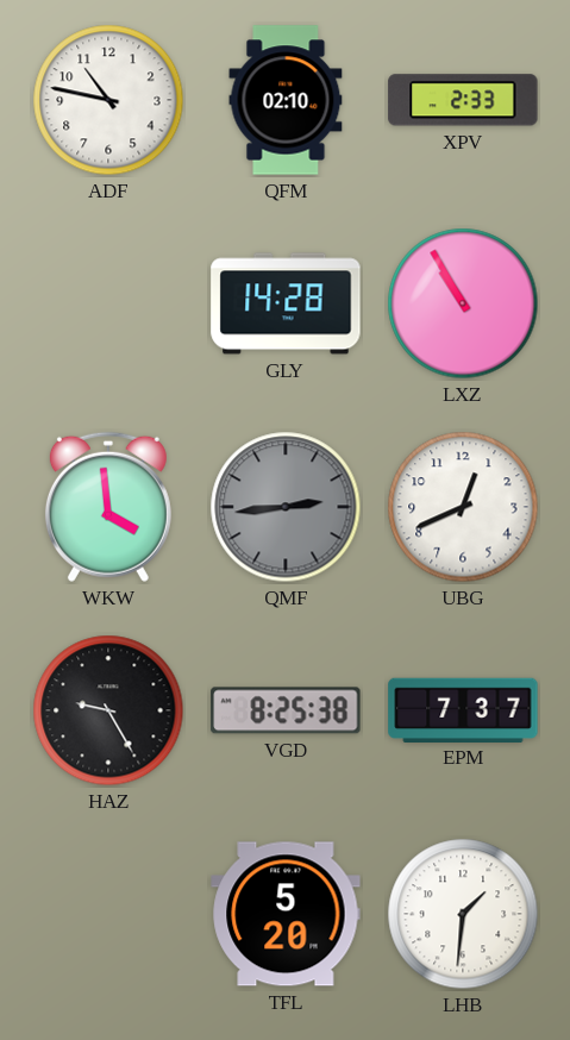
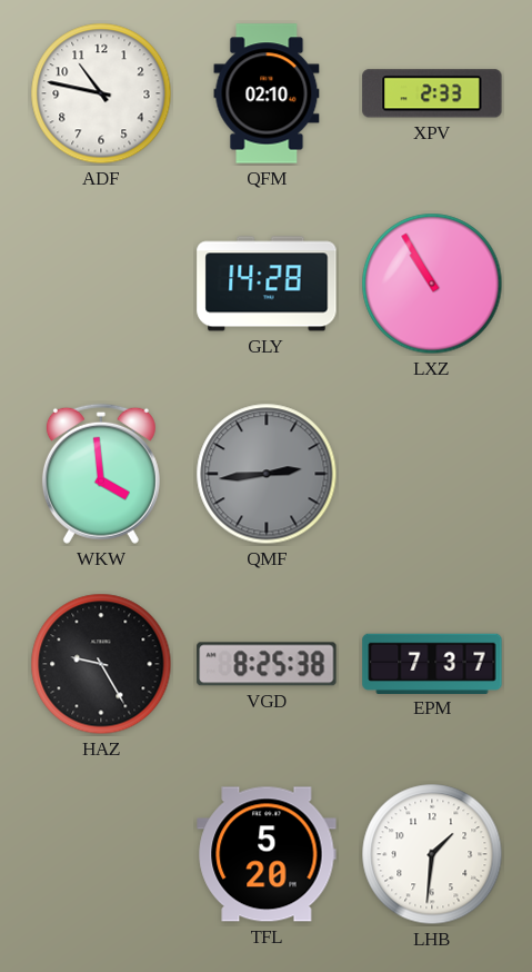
UBG: 12:41 -> none (463, 507)
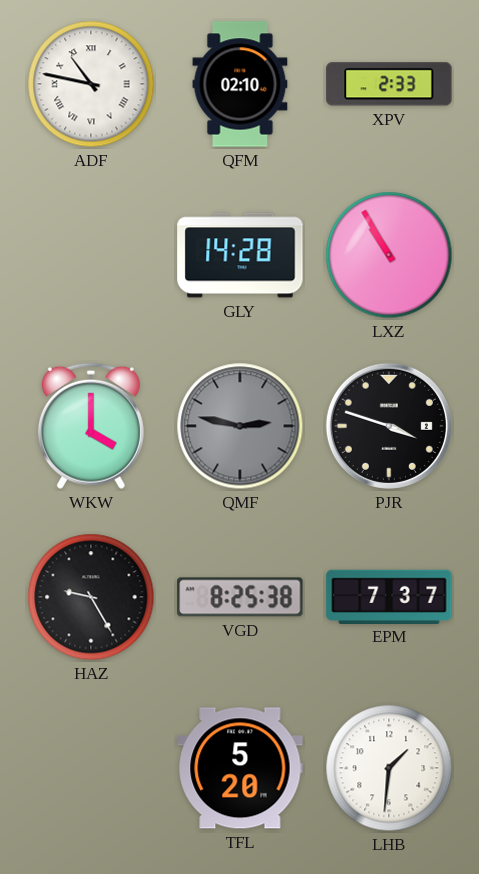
ADF numerals: Arabic -> Roman (91, 84)
WKW: 3:59 -> 4:00 (91, 426)
QMF: 2:44 -> 2:47 (240, 426)
PJR: none -> 3:48 (389, 426)
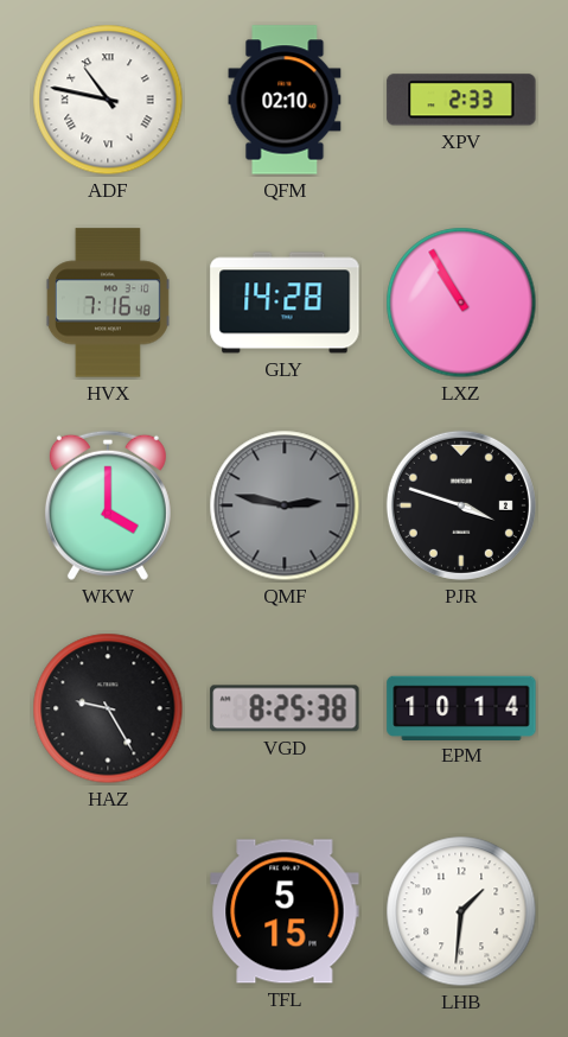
HVX: none -> 7:16 (108, 303)
EPM: 7:37 -> 10:14 (461, 707)
TFL: 5:20 -> 5:15 (285, 911)
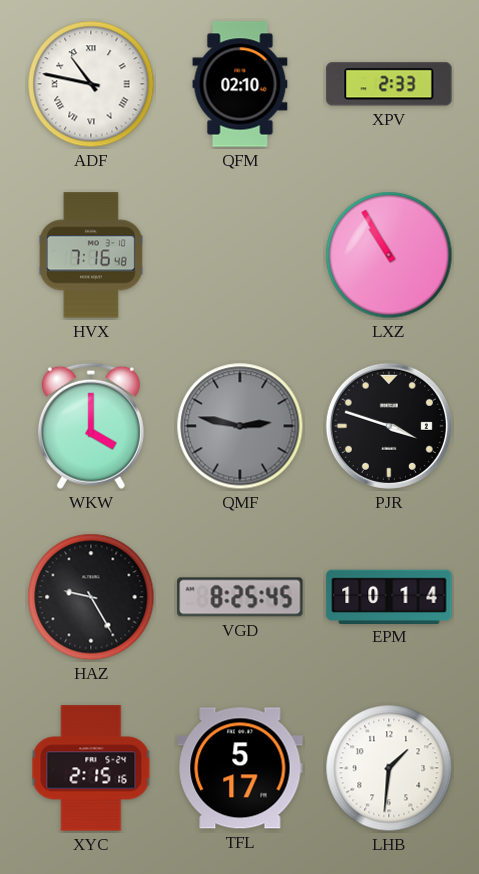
GLY: 14:28 -> none (285, 303)
VGD: 8:25:38 -> 8:25:45 (240, 597)
XYC: none -> 2:15 (91, 768)
TFL: 5:15 -> 5:17 (240, 768)
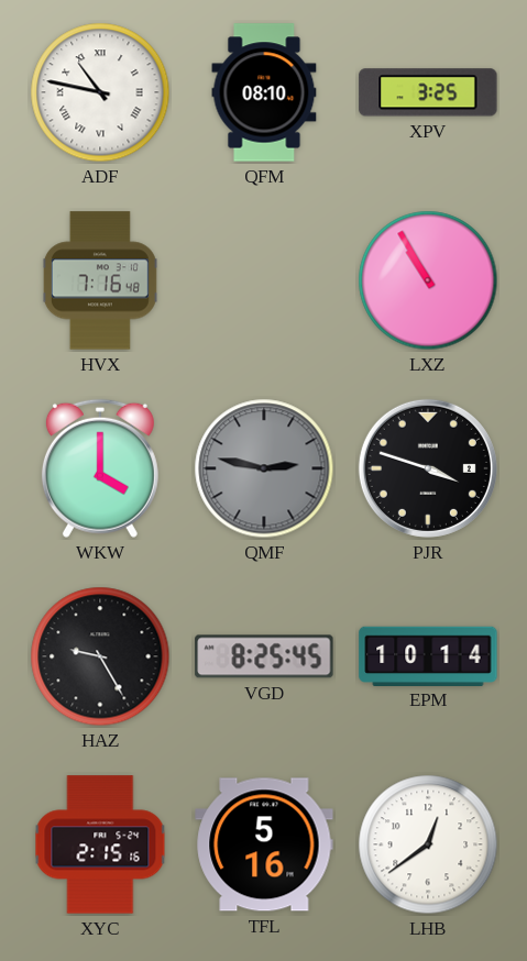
QFM: 02:10 -> 08:10 (264, 92)
XPV: 2:33 -> 3:25 (428, 92)
TFL: 5:17 -> 5:16 (264, 844)
LHB: 1:31 -> 12:39 (428, 844)
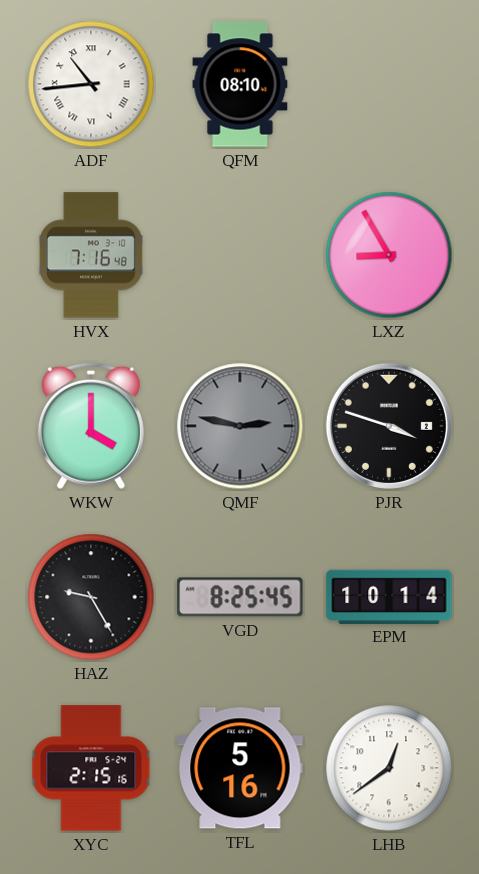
ADF: 10:47 -> 10:44 (91, 84)
XPV: 3:25 -> none (428, 92)
LXZ: 10:55 -> 8:55 (389, 255)
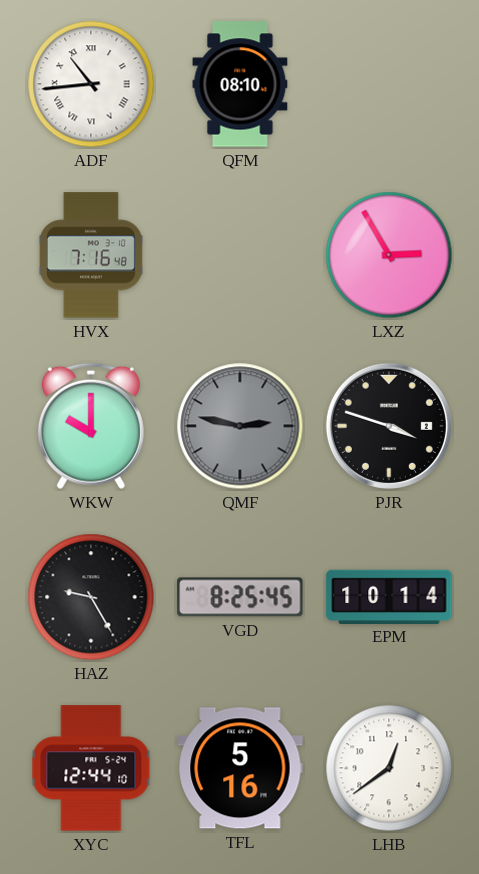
LXZ: 8:55 -> 2:55 (389, 255)
WKW: 4:00 -> 10:00 (91, 426)
XYC: 2:15 -> 12:44 (91, 768)
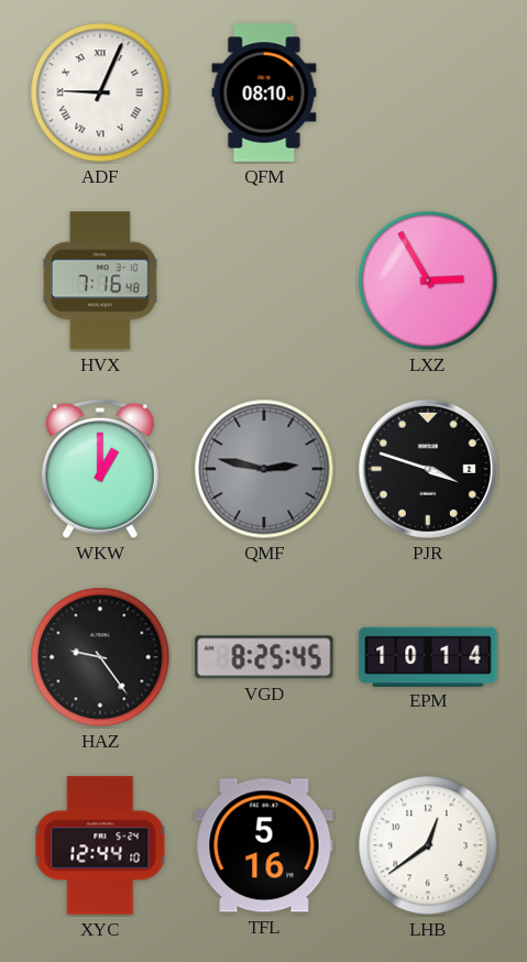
ADF: 10:44 -> 9:04 (100, 92)
WKW: 10:00 -> 1:00 (100, 469)
HAZ: 9:25 -> 9:24 (100, 657)
